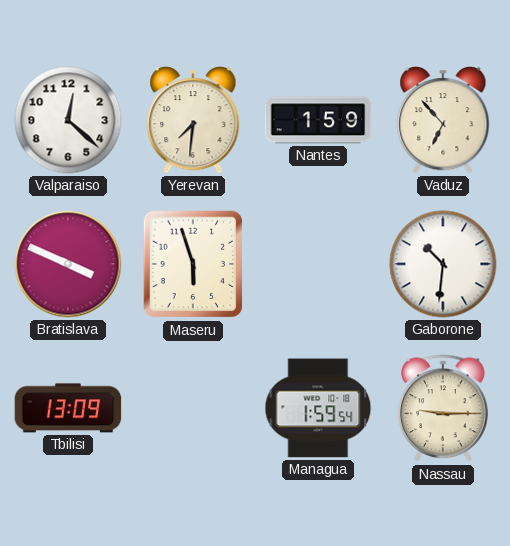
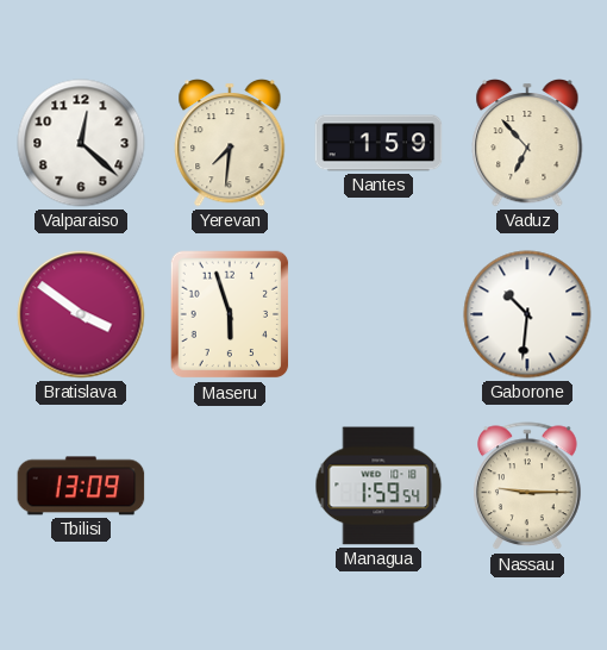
Bratislava: 3:49 -> 3:51 (81, 314)
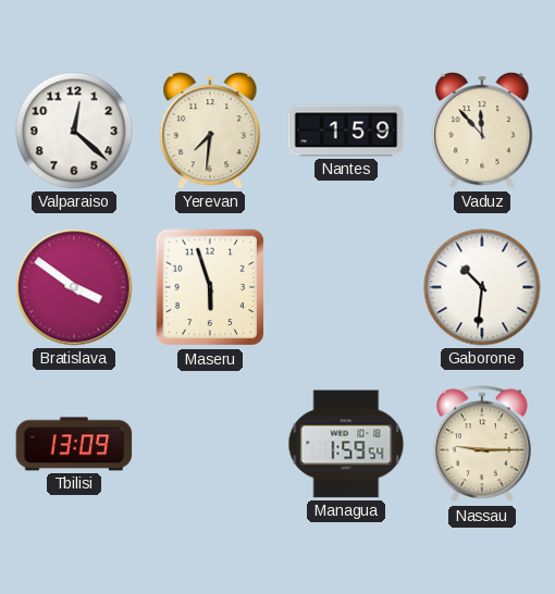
Vaduz: 6:53 -> 11:53 (482, 132)
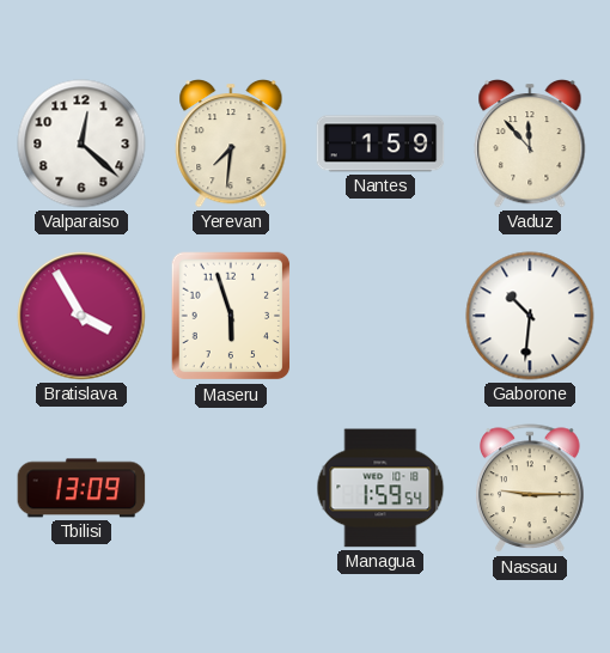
Bratislava: 3:51 -> 3:55 (81, 316)
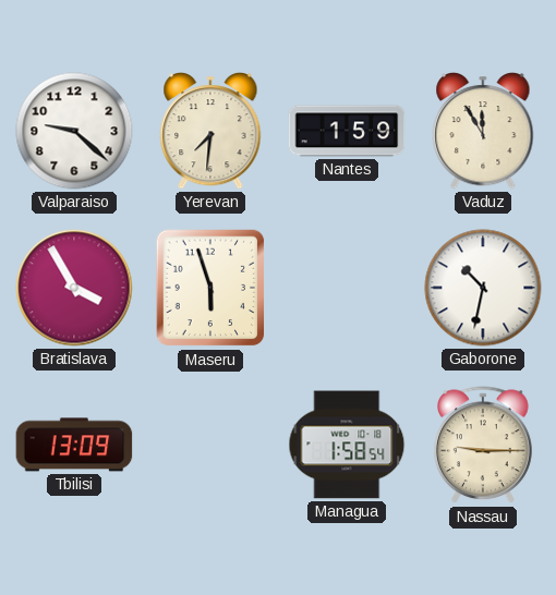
Valparaiso: 12:22 -> 9:22 (74, 131)
Vaduz: 11:53 -> 11:55 (483, 132)
Gaborone: 10:31 -> 10:32 (483, 288)
Managua: 1:59 -> 1:58 (347, 445)
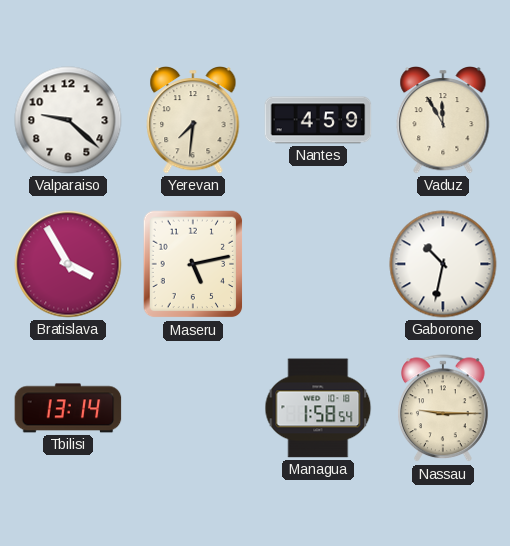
Nantes: 1:59 -> 4:59 (318, 120)
Maseru: 5:57 -> 5:13 (193, 264)
Tbilisi: 13:09 -> 13:14 (68, 408)
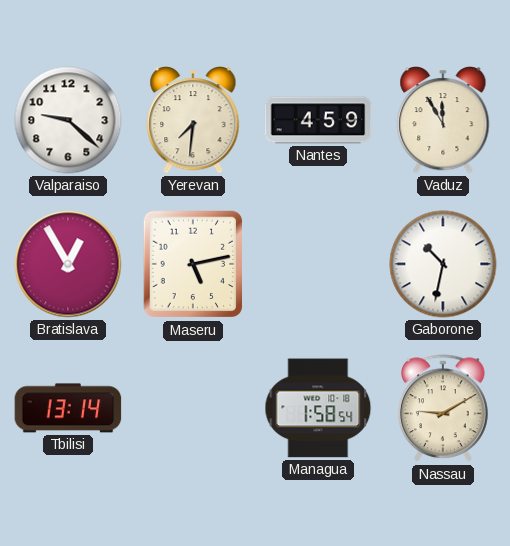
Bratislava: 3:55 -> 12:55 (68, 264)
Nassau: 9:15 -> 9:10 (444, 409)
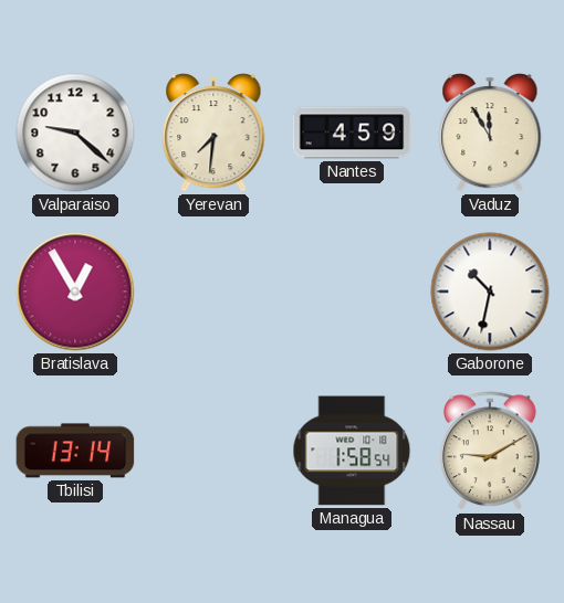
Maseru: 5:13 -> none (193, 264)
